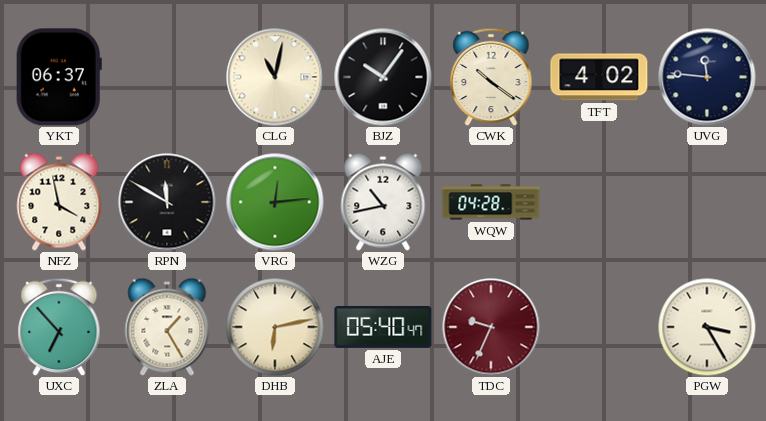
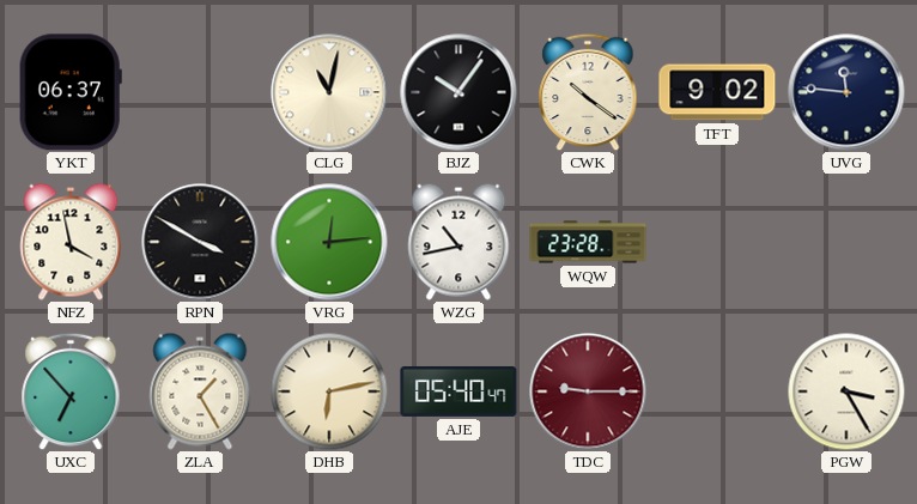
TFT: 4:02 -> 9:02 (717, 92)
RPN: 11:50 -> 3:50 (200, 242)
WQW: 04:28 -> 23:28 (588, 242)
TDC: 9:34 -> 9:15 (588, 391)
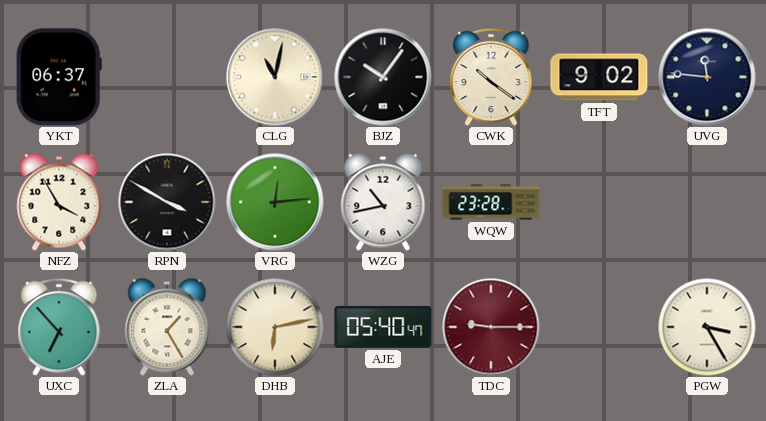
NFZ: 3:58 -> 3:55 (59, 202)
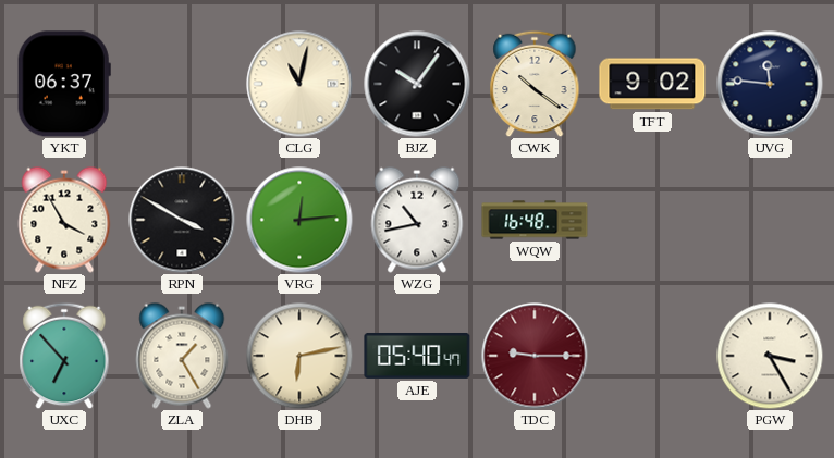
WQW: 23:28 -> 16:48 (535, 220)
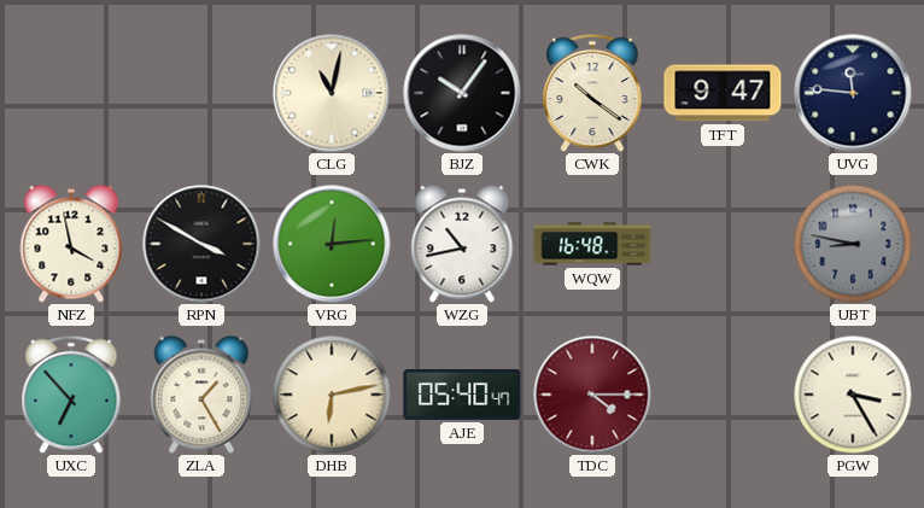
YKT: 06:37 -> none (64, 84)
TFT: 9:02 -> 9:47 (723, 93)
NFZ: 3:55 -> 3:58 (71, 244)
UBT: none -> 8:47 (853, 244)
TDC: 9:15 -> 4:15 (592, 395)
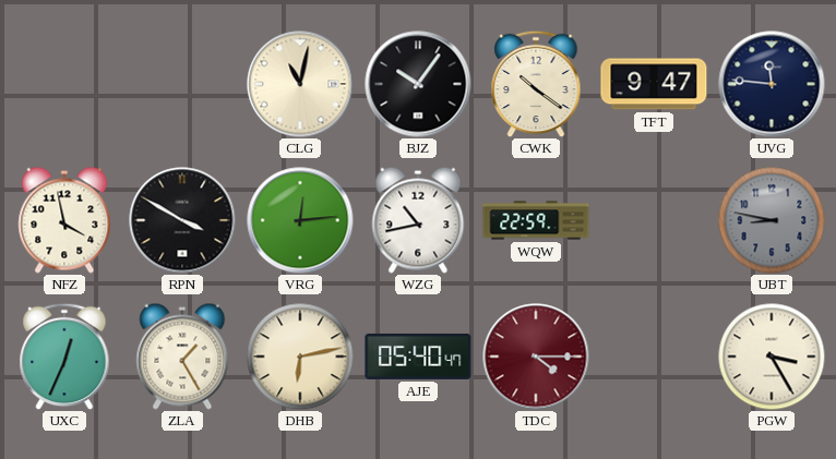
WQW: 16:48 -> 22:59 (536, 220)
UXC: 6:53 -> 12:34 (64, 357)
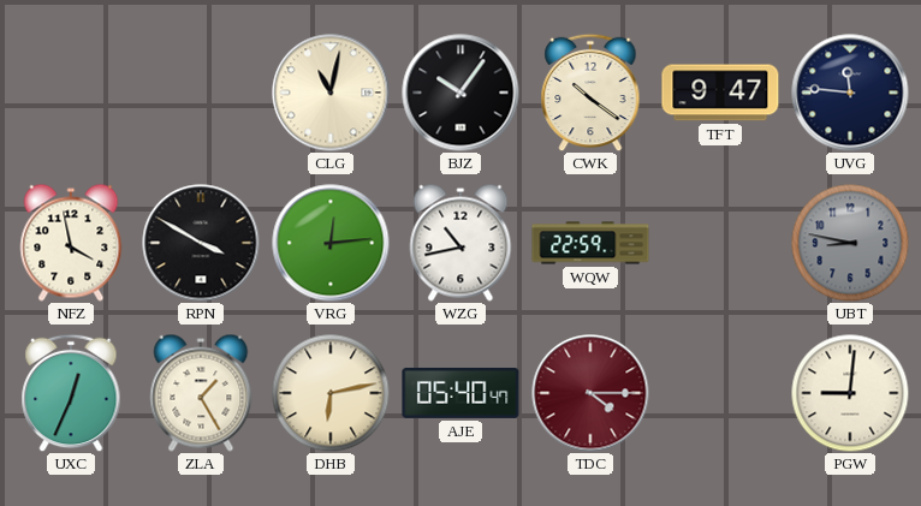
PGW: 3:25 -> 9:01 (850, 393)
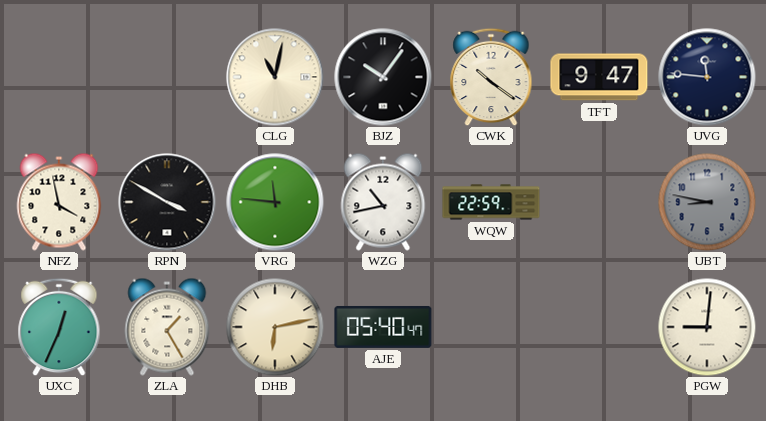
VRG: 12:14 -> 11:46 (275, 202)
TDC: 4:15 -> none (590, 393)
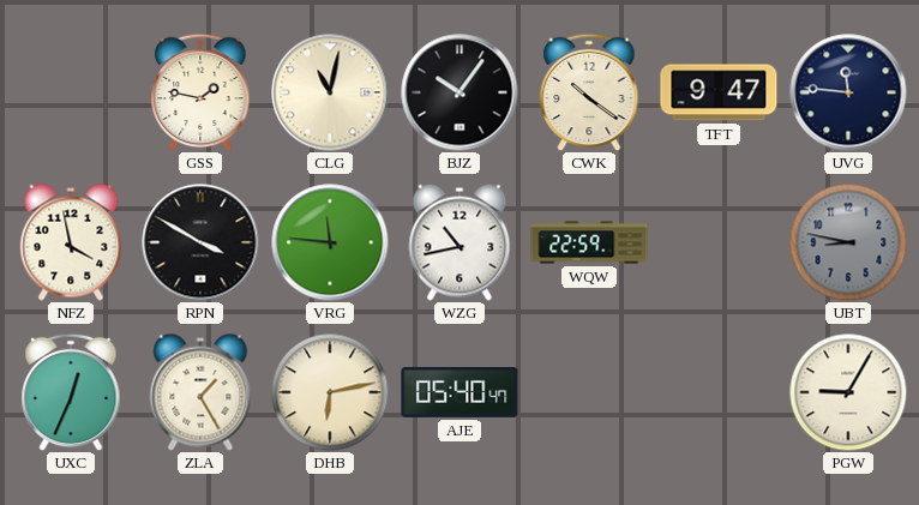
GSS: none -> 1:47 (200, 92)
PGW: 9:01 -> 9:05 (848, 392)
